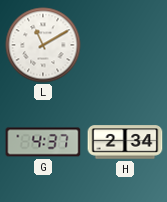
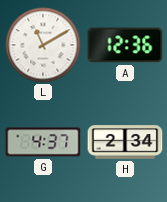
A: none -> 12:36 (125, 45)
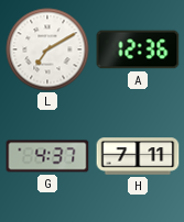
L: 11:10 -> 7:10 (47, 49)
H: 2:34 -> 7:11 (138, 156)
